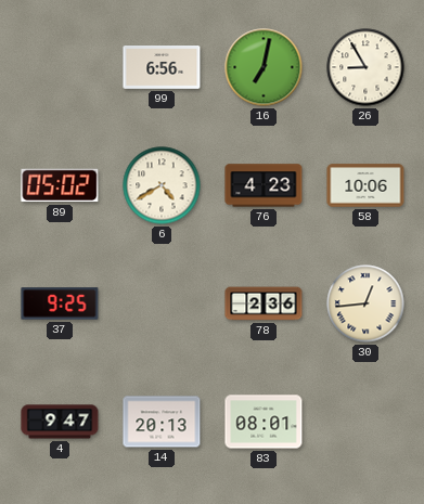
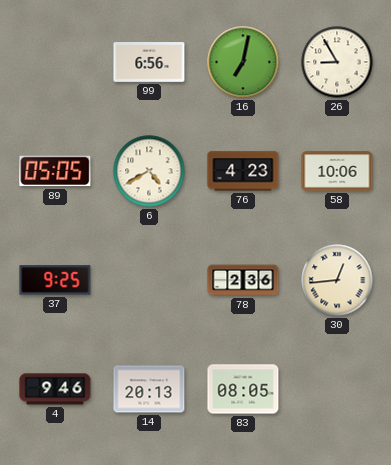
89: 05:02 -> 05:05 (55, 171)
4: 9:47 -> 9:46 (55, 389)
83: 08:01 -> 08:05 (243, 389)
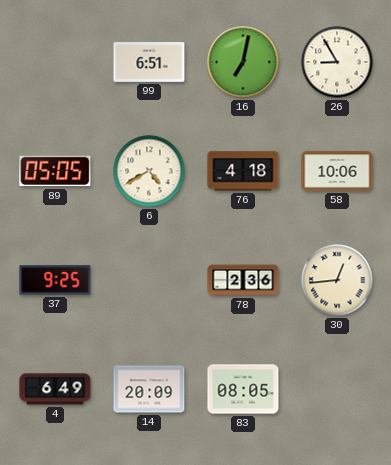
99: 6:56 -> 6:51 (149, 63)
76: 4:23 -> 4:18 (243, 171)
4: 9:46 -> 6:49 (55, 389)
14: 20:13 -> 20:09 (149, 389)
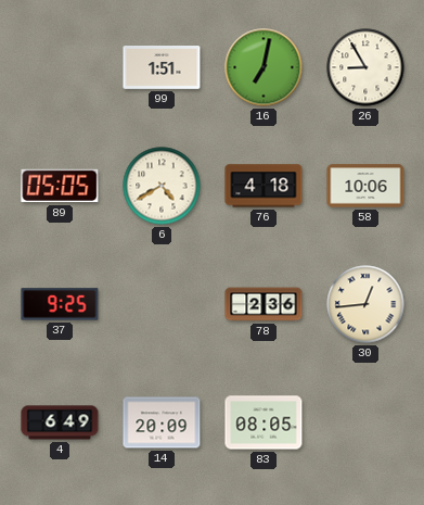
99: 6:51 -> 1:51 (162, 68)
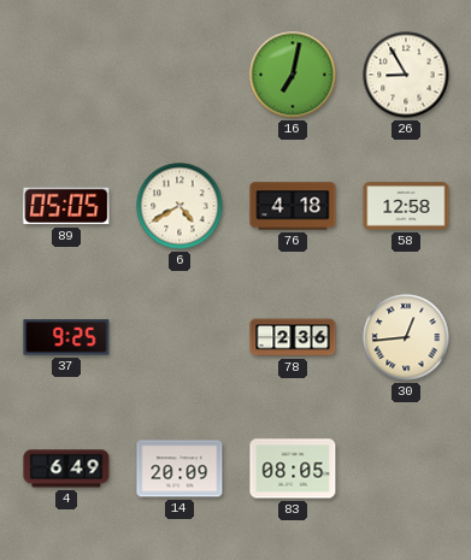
99: 1:51 -> none (162, 68)
58: 10:06 -> 12:58 (406, 206)
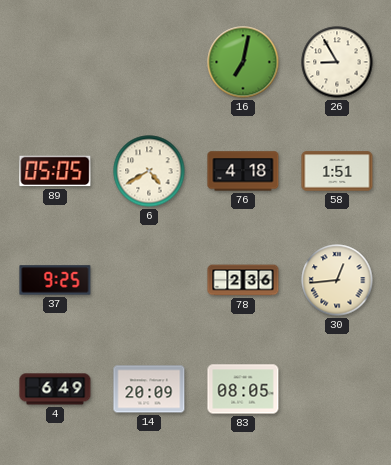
58: 12:58 -> 1:51 (337, 171)
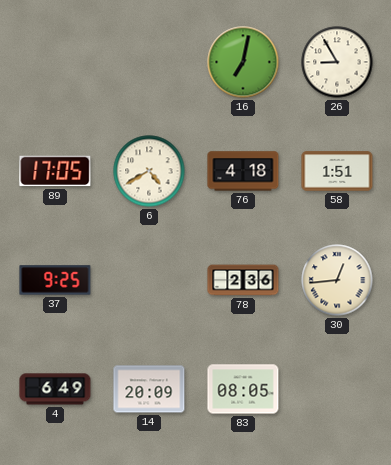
89: 05:05 -> 17:05 (55, 171)
